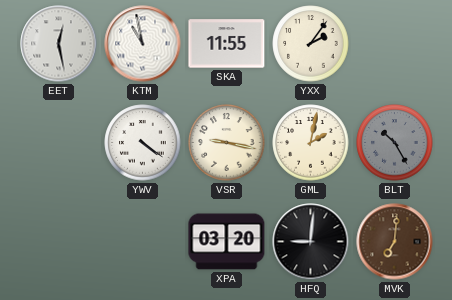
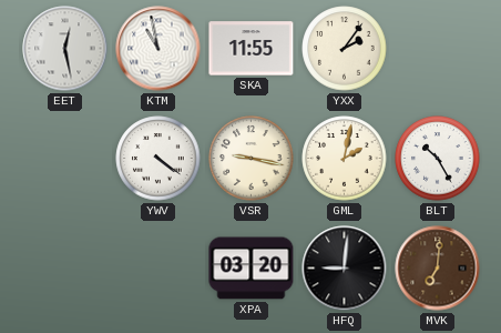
BLT dial: grey -> white (438, 159)
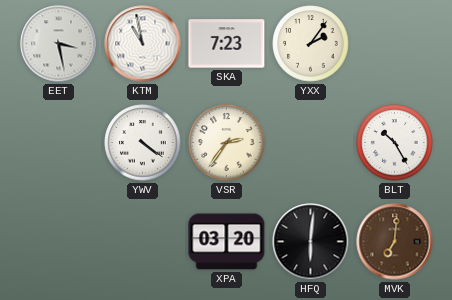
EET: 12:28 -> 3:28 (59, 44)
SKA: 11:55 -> 7:23 (227, 44)
VSR: 9:17 -> 2:36 (227, 143)
GML: 2:02 -> none (345, 159)
HFQ: 9:01 -> 6:01 (311, 242)
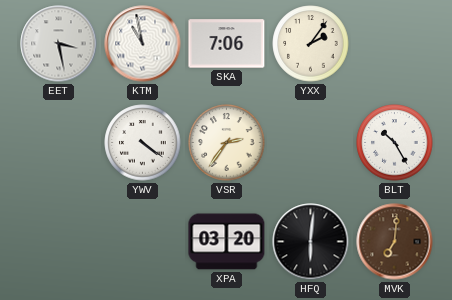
SKA: 7:23 -> 7:06 (227, 44)
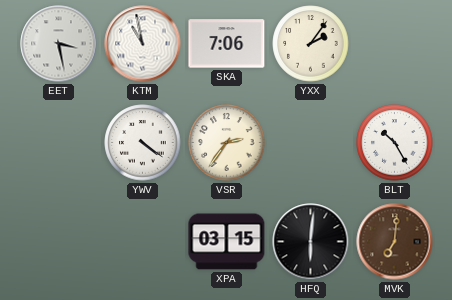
XPA: 03:20 -> 03:15 (227, 242)
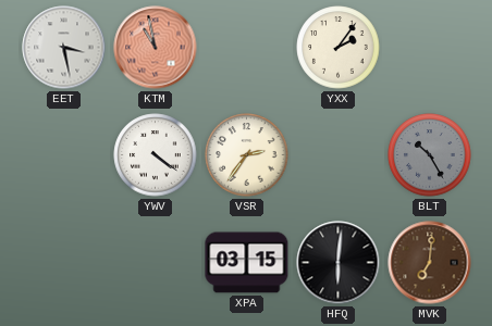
KTM dial: white -> salmon (156, 48)
SKA: 7:06 -> none (227, 44)
BLT dial: white -> grey (430, 155)
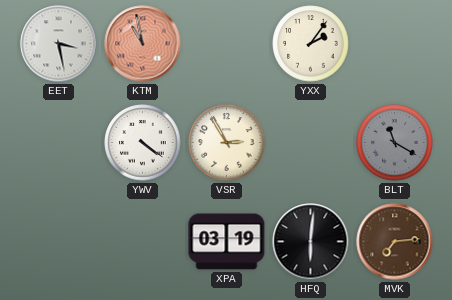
VSR: 2:36 -> 2:55 (227, 143)
BLT: 10:25 -> 11:20 (395, 143)
XPA: 03:15 -> 03:19 (227, 242)
MVK: 7:01 -> 7:14 (395, 242)
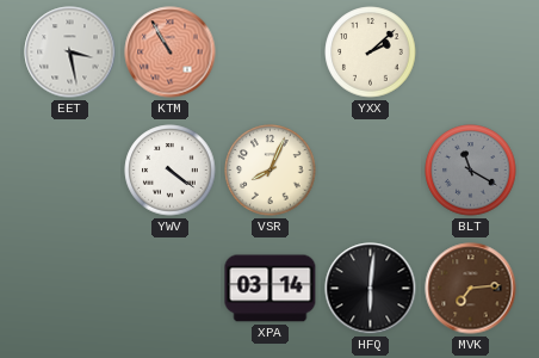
KTM: 10:58 -> 10:55 (171, 53)
YXX: 2:06 -> 2:08 (371, 53)
VSR: 2:55 -> 8:04 (271, 171)
XPA: 03:19 -> 03:14 (271, 289)
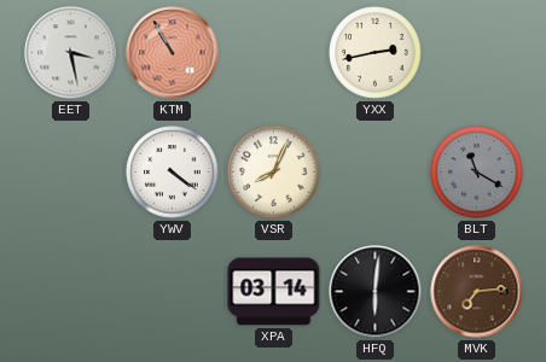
YXX: 2:08 -> 2:43 (376, 53)
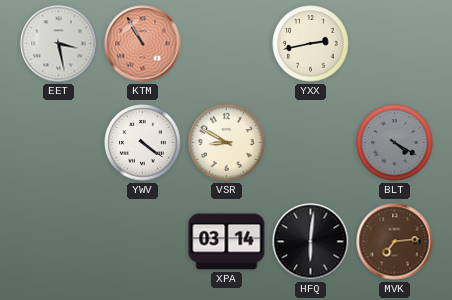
VSR: 8:04 -> 8:50 (227, 143)
BLT: 11:20 -> 4:20 (395, 143)
